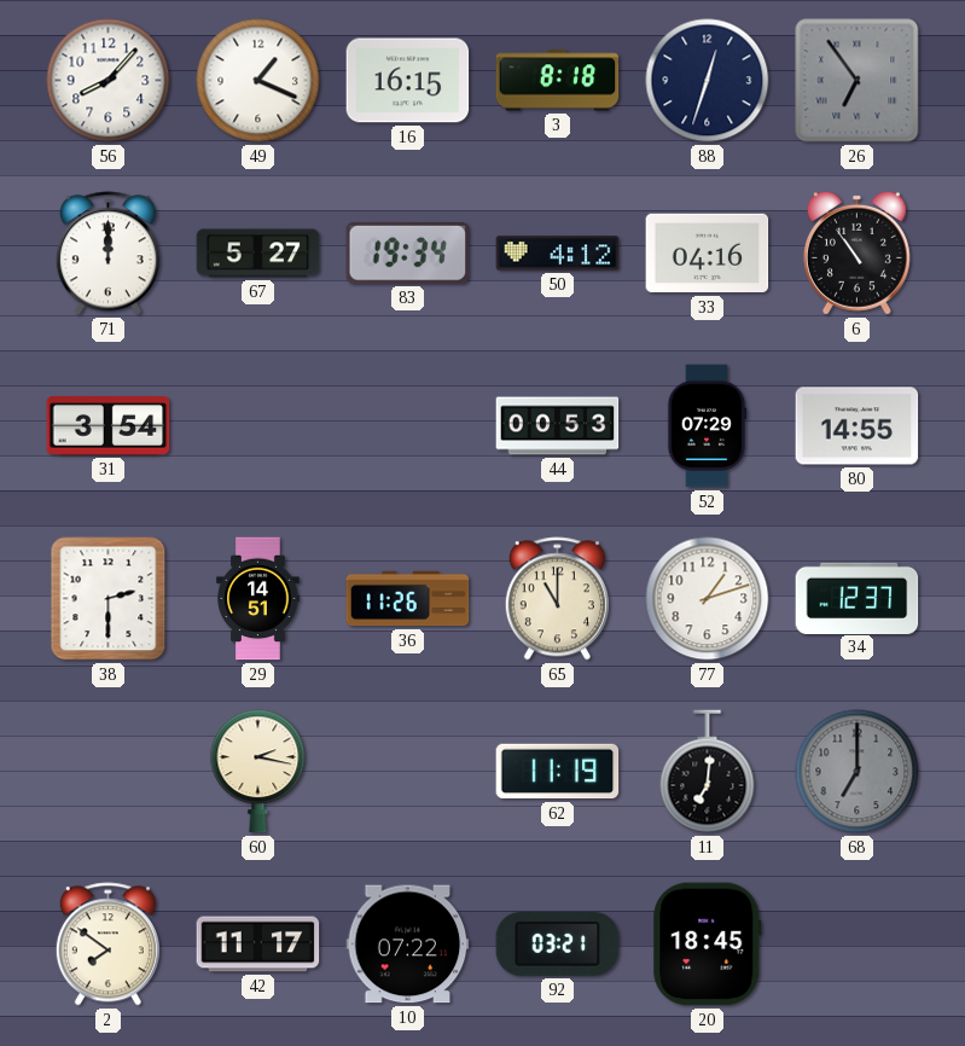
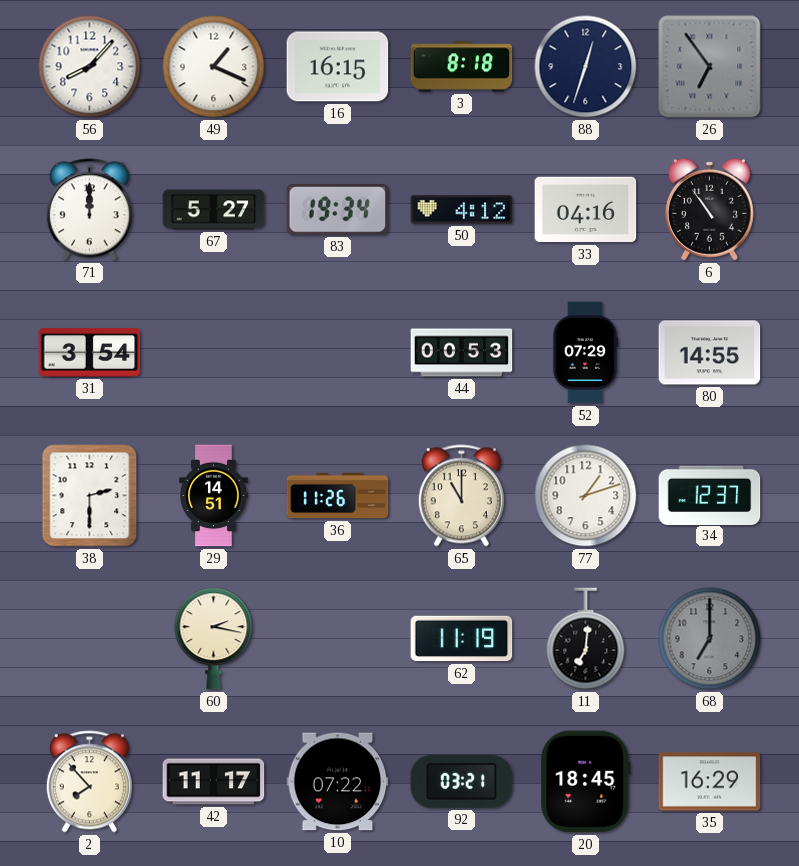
2: 7:51 -> 7:53 (89, 782)
35: none -> 16:29 (710, 782)
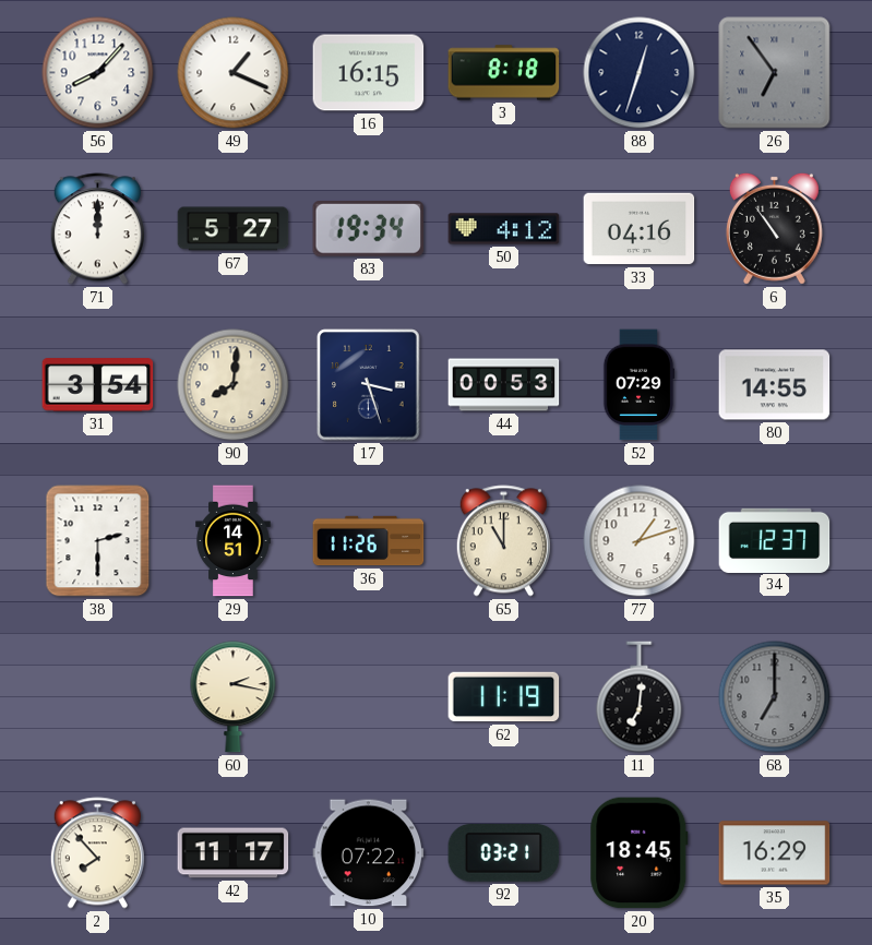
90: none -> 8:01 (234, 385)
17: none -> 3:27 (369, 385)
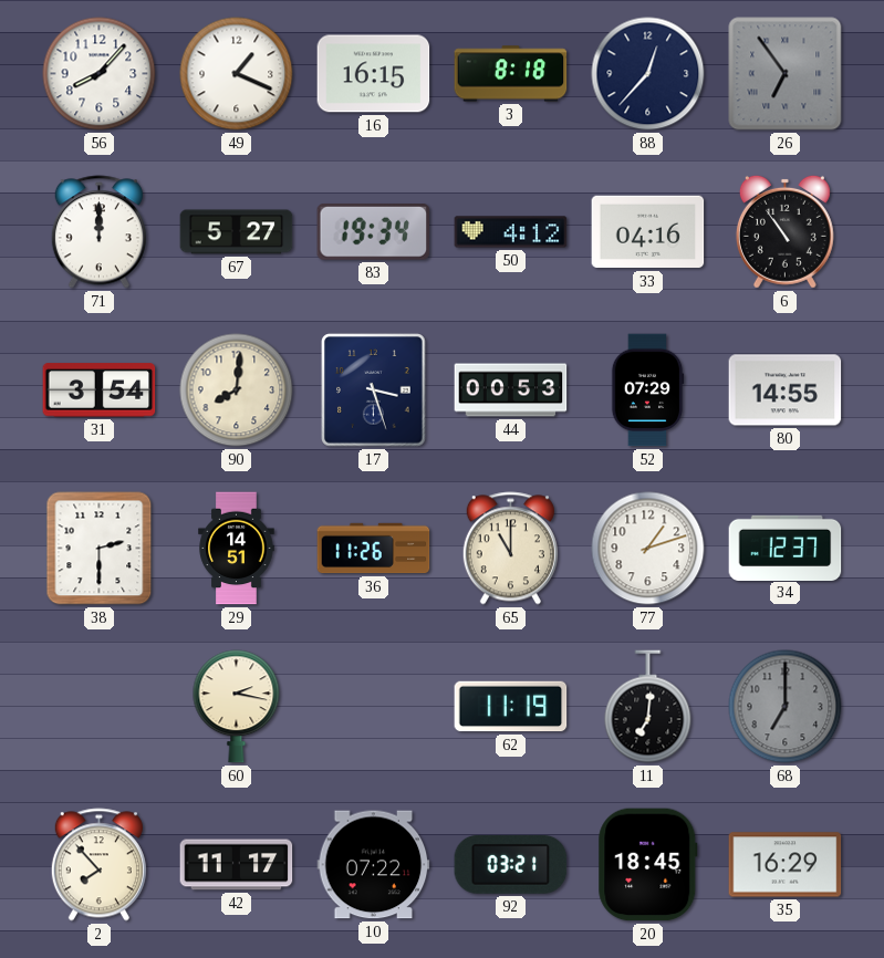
88: 12:33 -> 12:37 (648, 74)
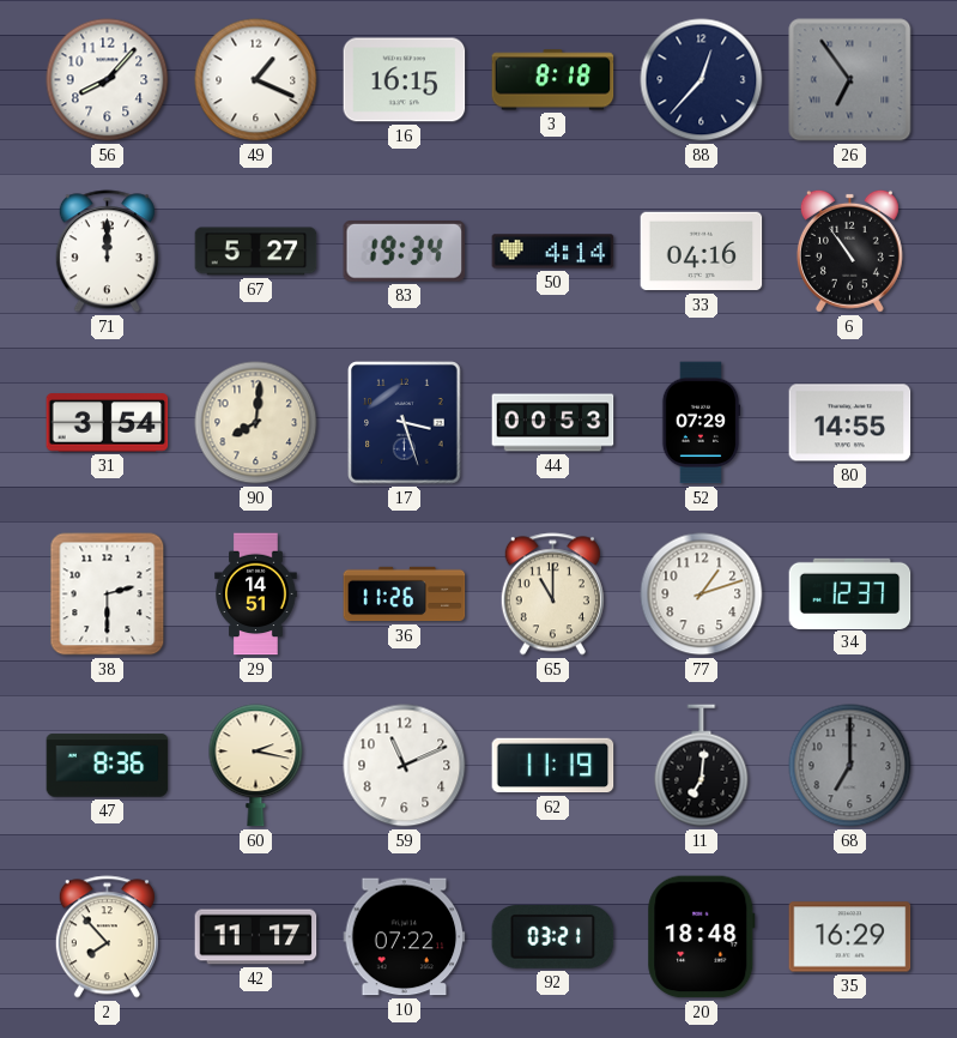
50: 4:12 -> 4:14 (553, 252)
47: none -> 8:36 (108, 766)
59: none -> 11:11 (405, 766)
20: 18:45 -> 18:48 (702, 937)
